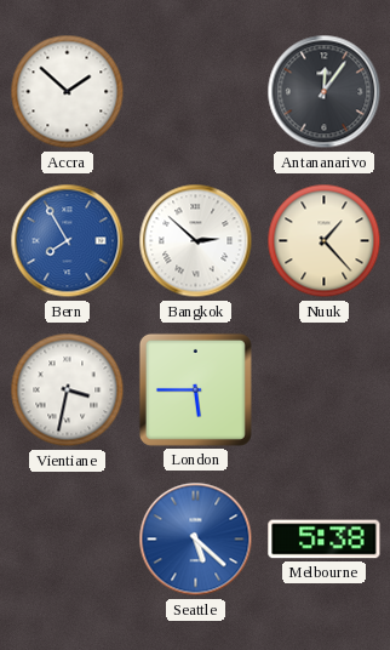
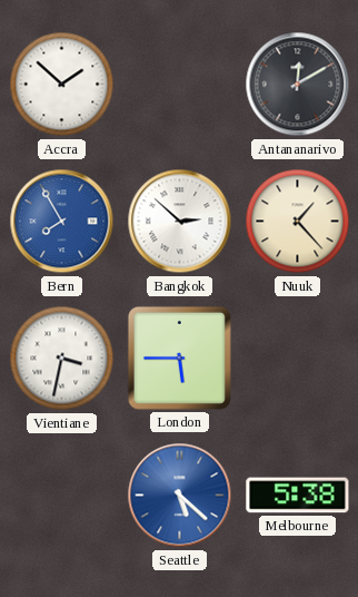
Antananarivo: 12:06 -> 12:10 (298, 85)
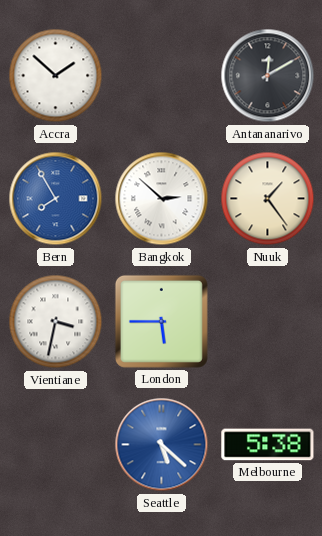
Nuuk: 1:23 -> 1:24 (268, 199)
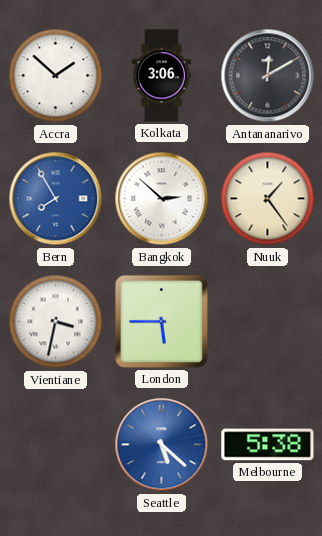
Kolkata: none -> 3:06 (162, 76)
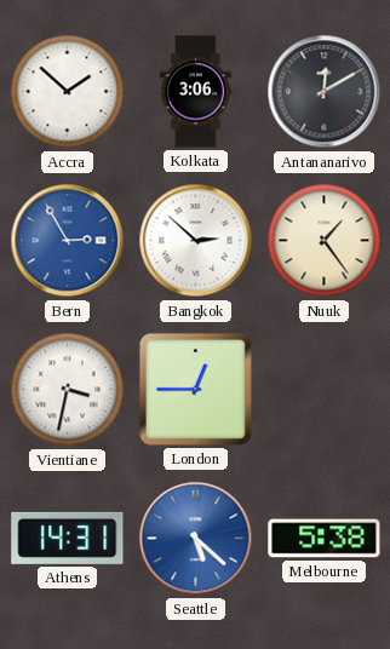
Bern: 7:55 -> 2:55 (68, 241)
London: 5:45 -> 12:45 (195, 389)
Athens: none -> 14:31 (68, 538)
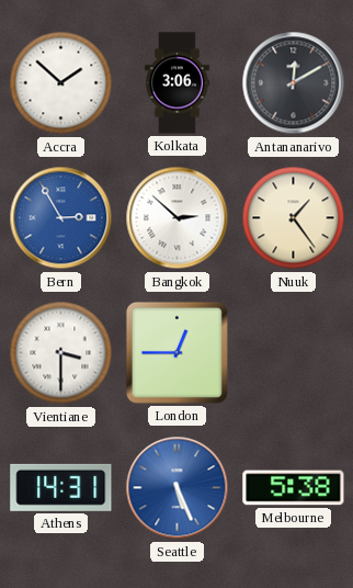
Vientiane: 3:32 -> 3:30 (61, 353)
Seattle: 5:22 -> 5:26 (178, 488)
